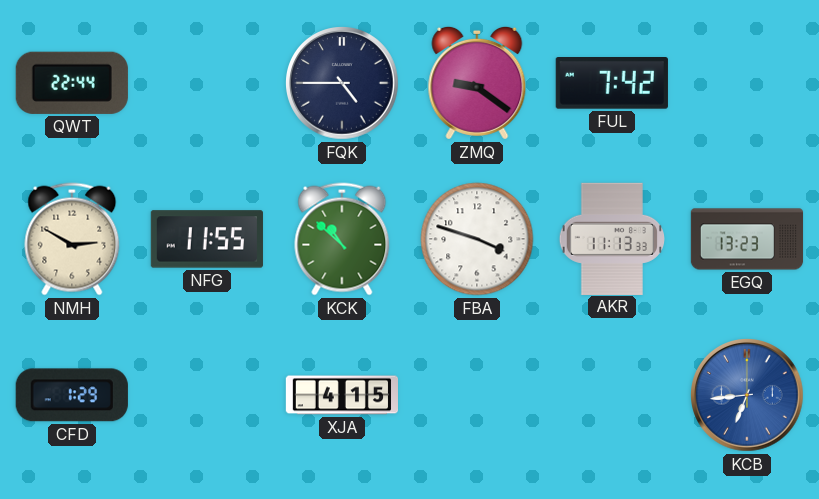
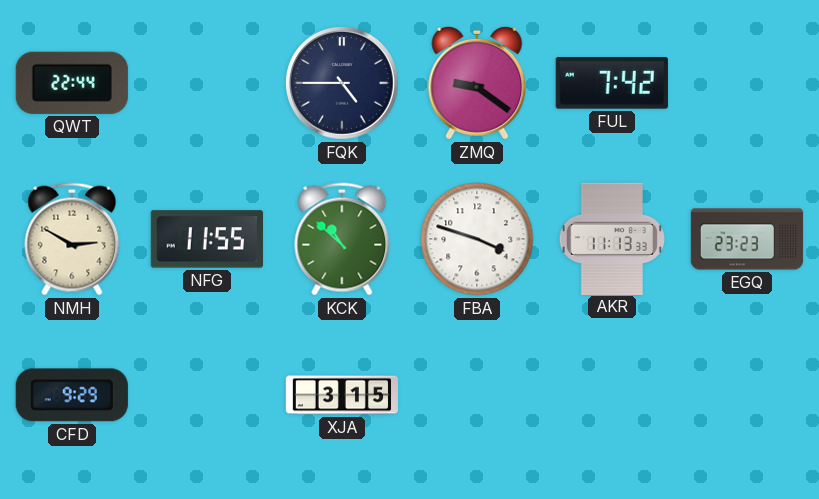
EGQ: 13:23 -> 23:23 (747, 239)
CFD: 1:29 -> 9:29 (72, 395)
XJA: 4:15 -> 3:15 (341, 395)
KCB: 6:44 -> none (748, 396)
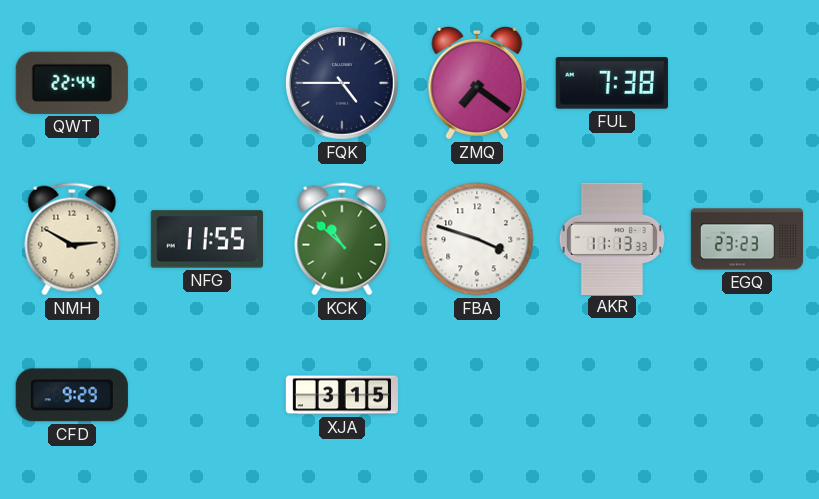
ZMQ: 9:21 -> 7:21 (477, 83)
FUL: 7:42 -> 7:38 (612, 83)
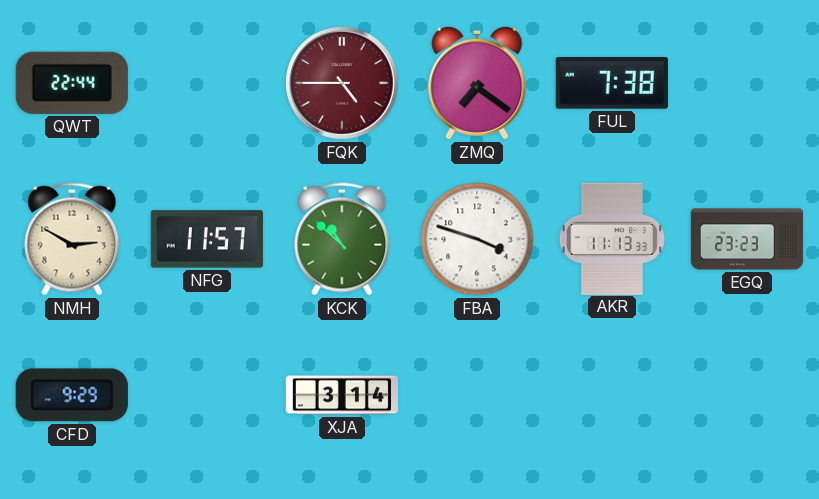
FQK dial: navy -> burgundy (343, 84)
NFG: 11:55 -> 11:57 (207, 239)
XJA: 3:15 -> 3:14 (341, 395)
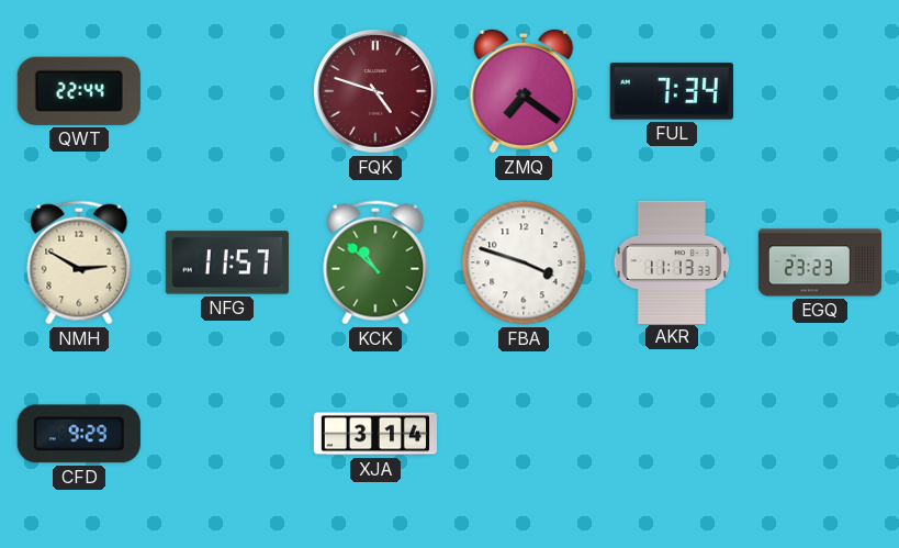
FQK: 4:45 -> 4:48 (377, 92)
FUL: 7:38 -> 7:34 (672, 91)
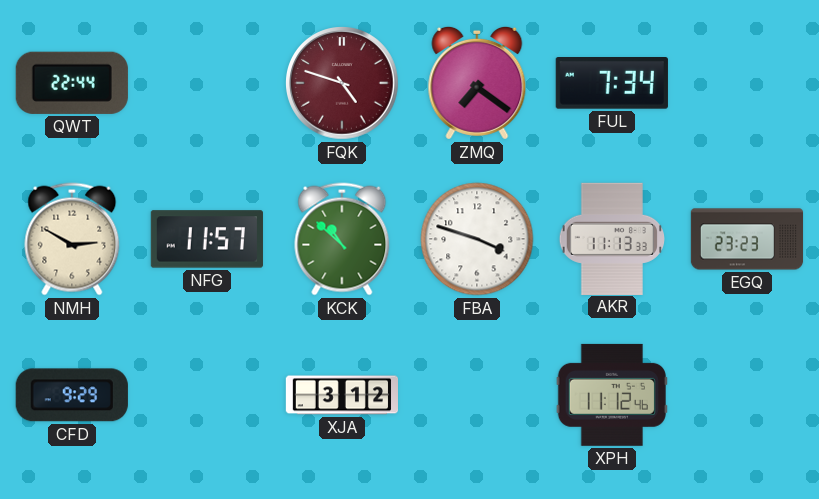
XJA: 3:14 -> 3:12 (341, 395)
XPH: none -> 11:12 (612, 395)
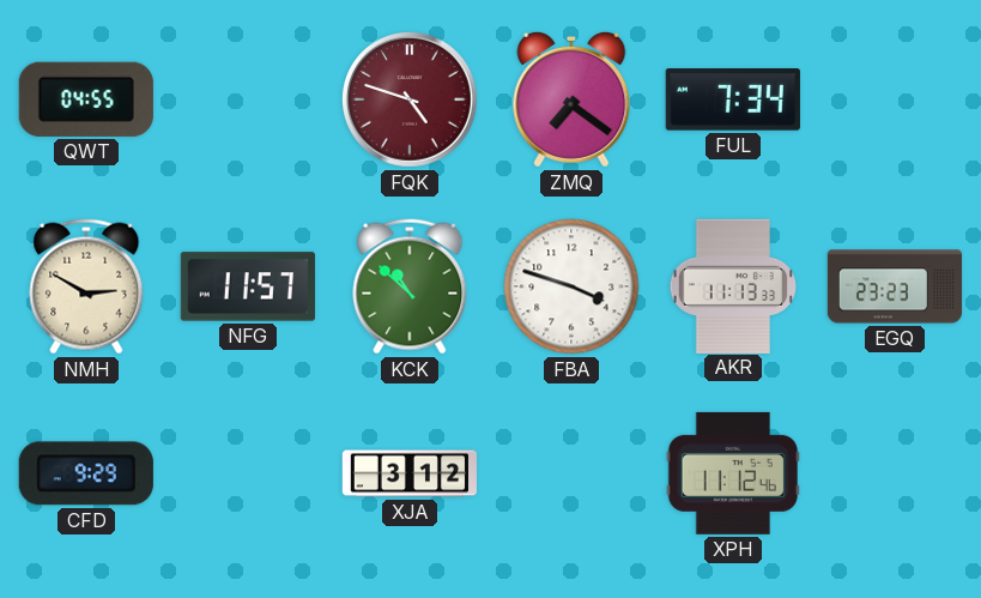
QWT: 22:44 -> 04:55 (86, 99)
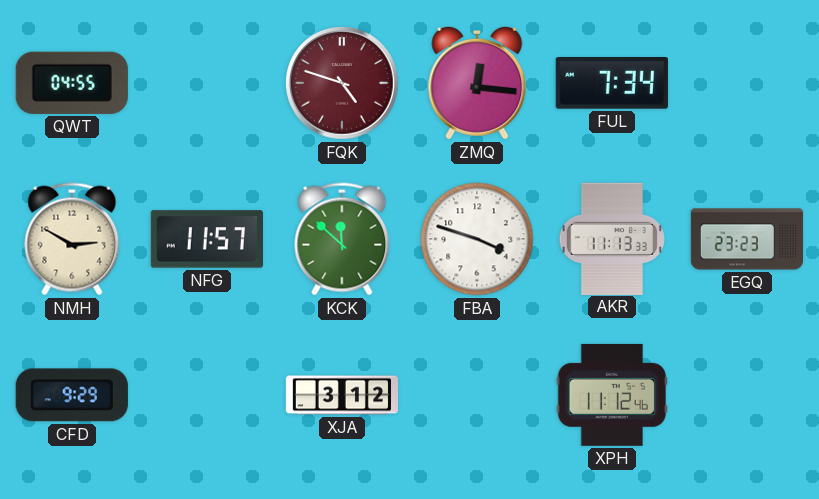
ZMQ: 7:21 -> 12:16 (477, 83)
KCK: 10:52 -> 11:52 (342, 239)
